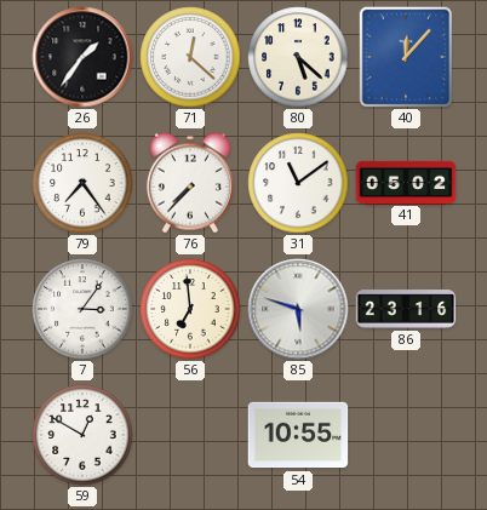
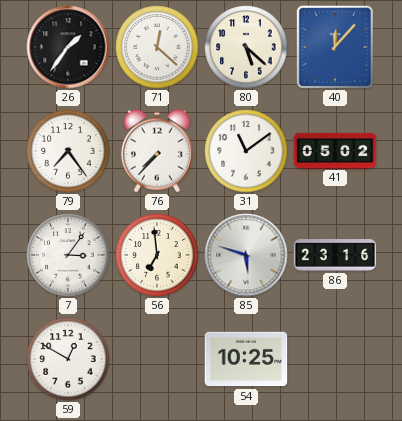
54: 10:55 -> 10:25 (246, 359)
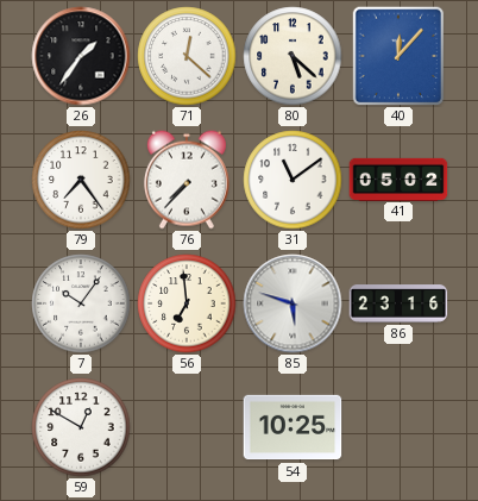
7: 3:06 -> 10:06 (81, 303)
